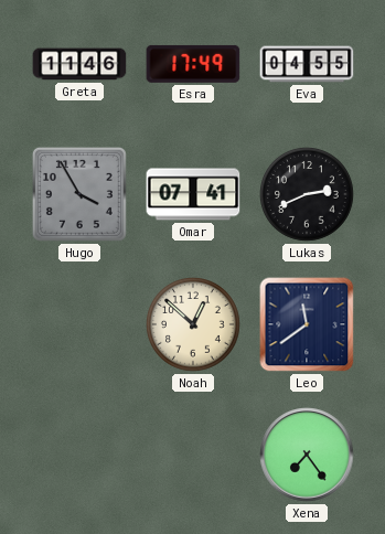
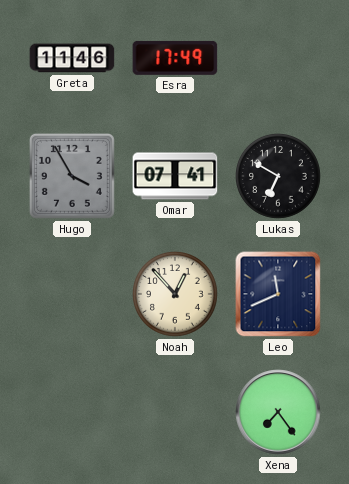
Eva: 04:55 -> none (307, 64)
Lukas: 2:41 -> 6:50 (279, 177)
Noah: 12:52 -> 12:53 (176, 295)
Leo: 11:39 -> 11:41 (278, 294)
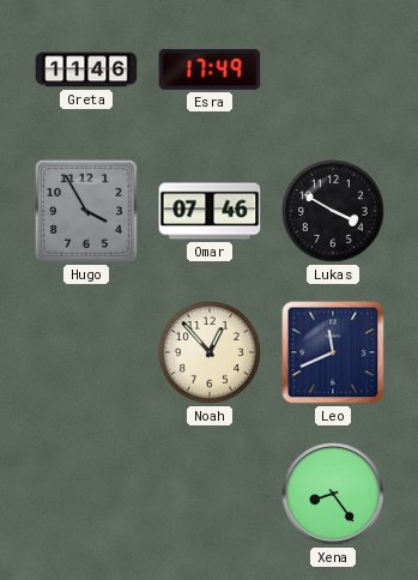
Omar: 07:41 -> 07:46 (210, 211)
Lukas: 6:50 -> 3:50 (334, 212)
Xena: 7:24 -> 8:24 (333, 494)
